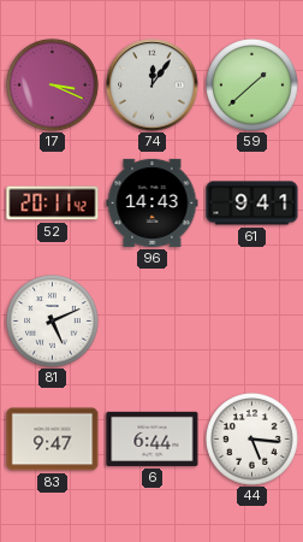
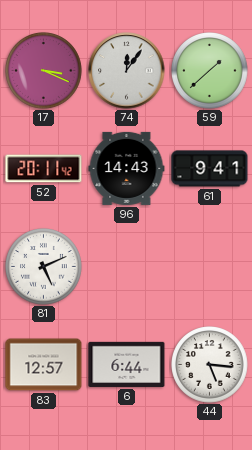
83: 9:47 -> 12:57 (44, 365)
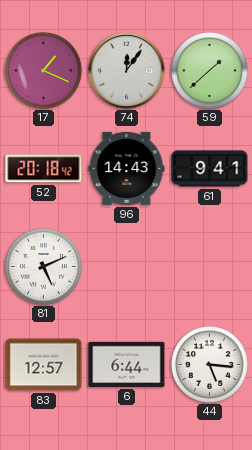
17: 3:19 -> 1:19 (44, 71)
52: 20:11 -> 20:18 (44, 169)
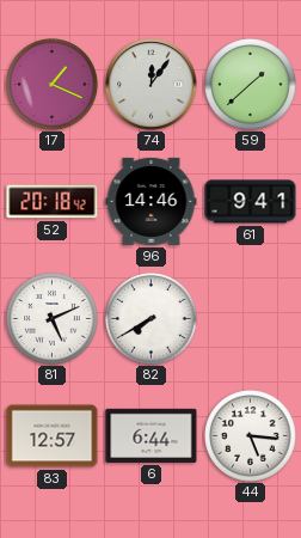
96: 14:43 -> 14:46 (152, 201)
82: none -> 7:40 (152, 319)
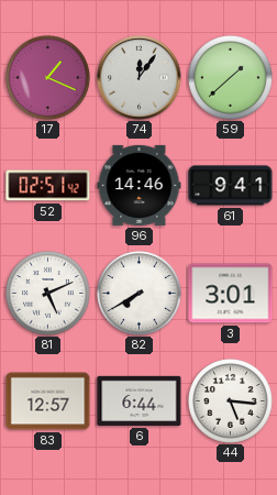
52: 20:18 -> 02:51 (48, 186)
3: none -> 3:01 (231, 294)
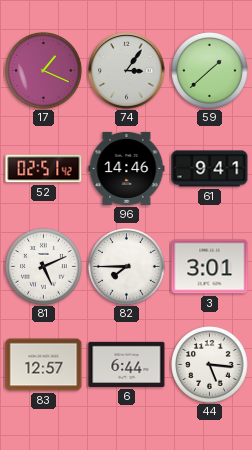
74: 12:06 -> 3:06 (127, 71)
82: 7:40 -> 7:45 (127, 267)
